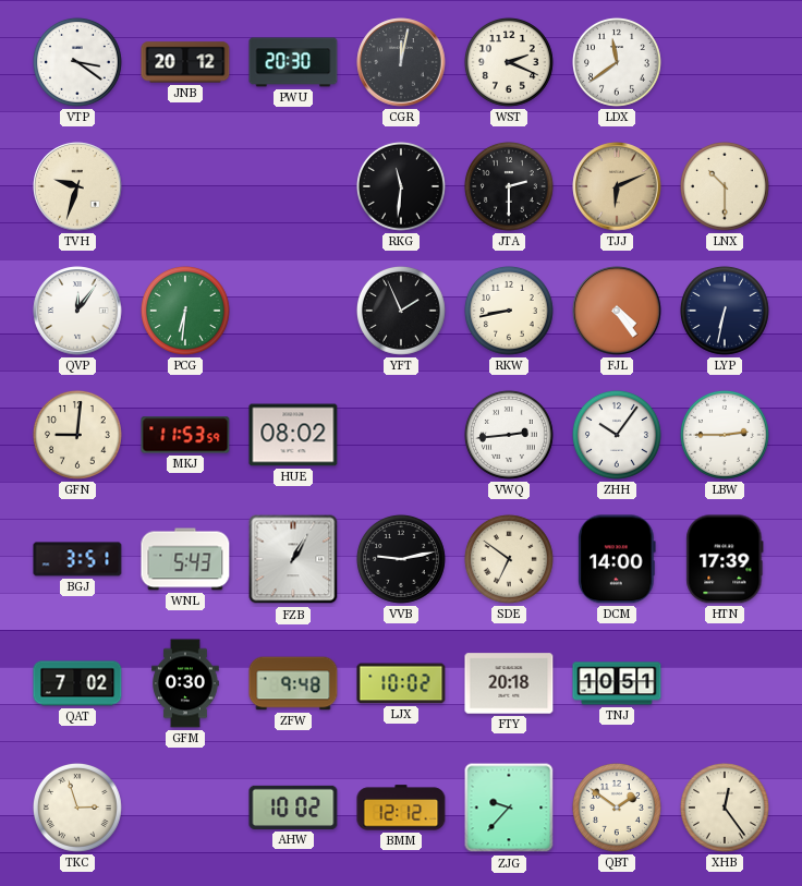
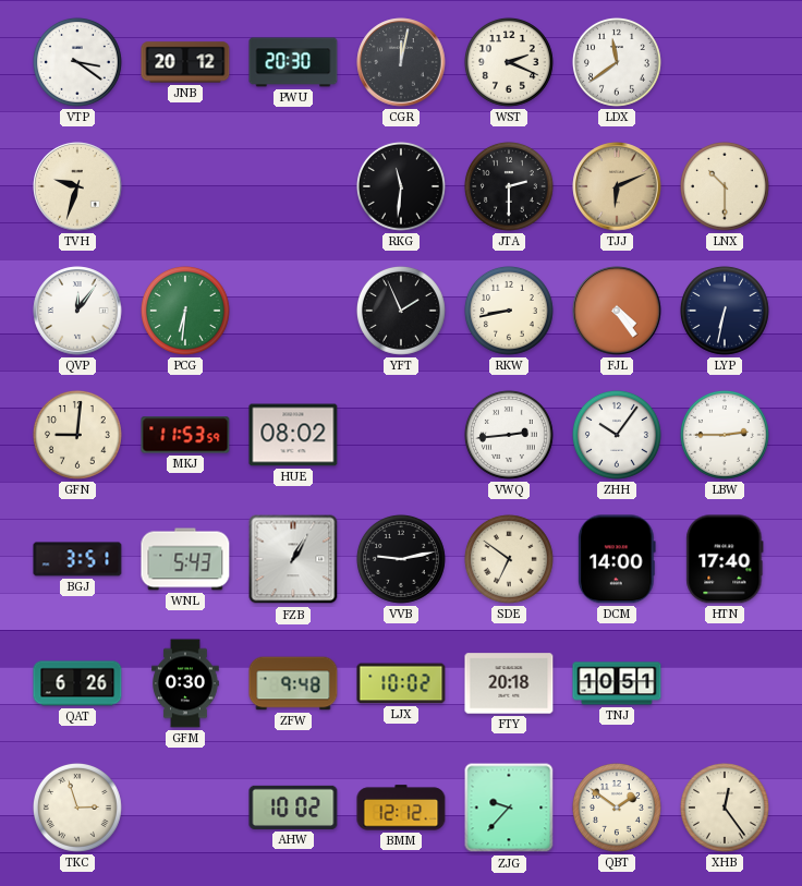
HTN: 17:39 -> 17:40 (725, 559)
QAT: 7:02 -> 6:26 (77, 683)
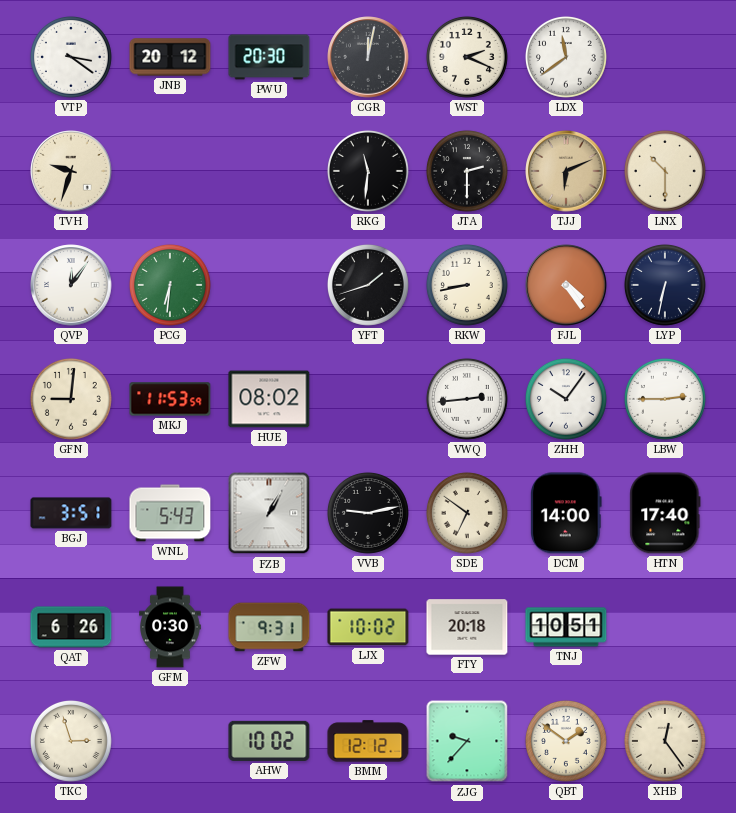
YFT: 1:56 -> 1:42 (368, 285)
ZFW: 9:48 -> 9:31 (269, 627)
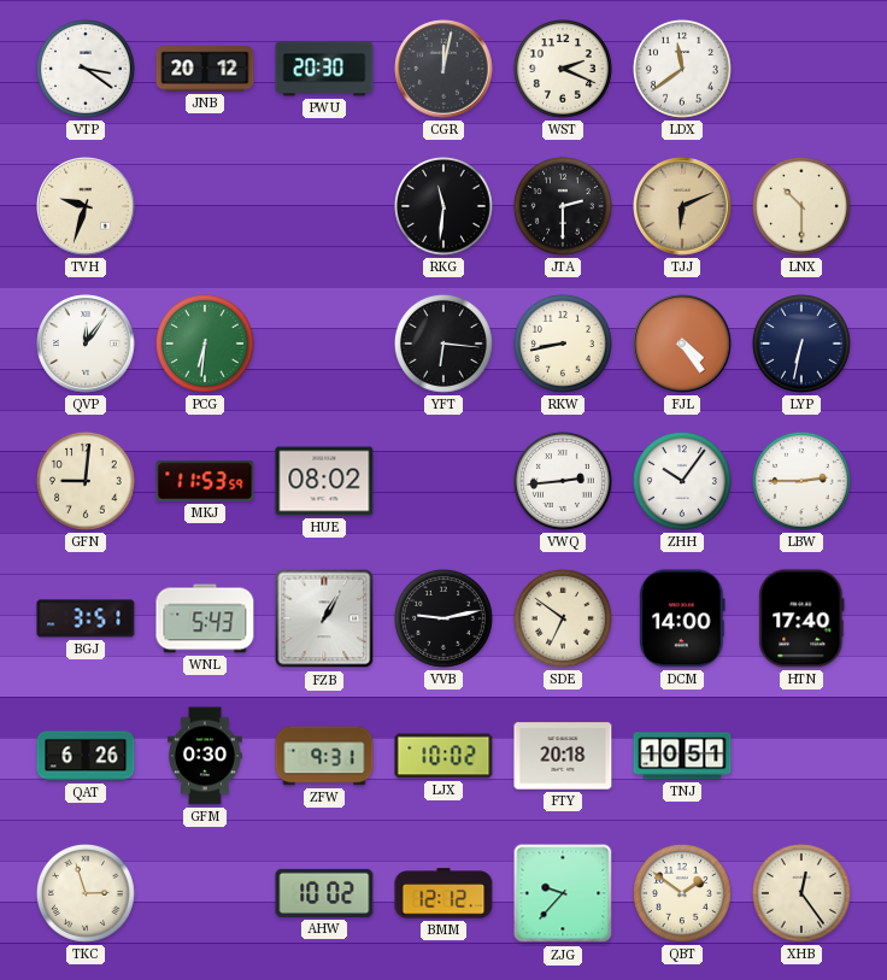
YFT: 1:42 -> 6:16 (444, 344)
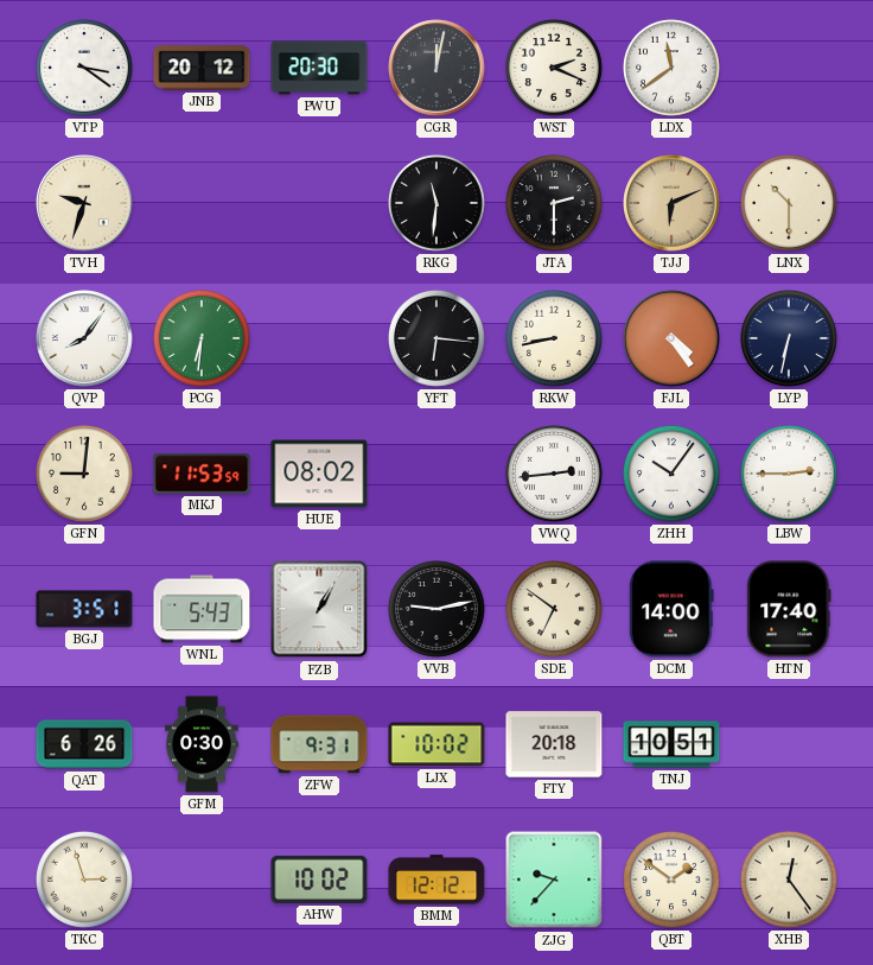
QVP: 12:06 -> 8:06 (84, 338)
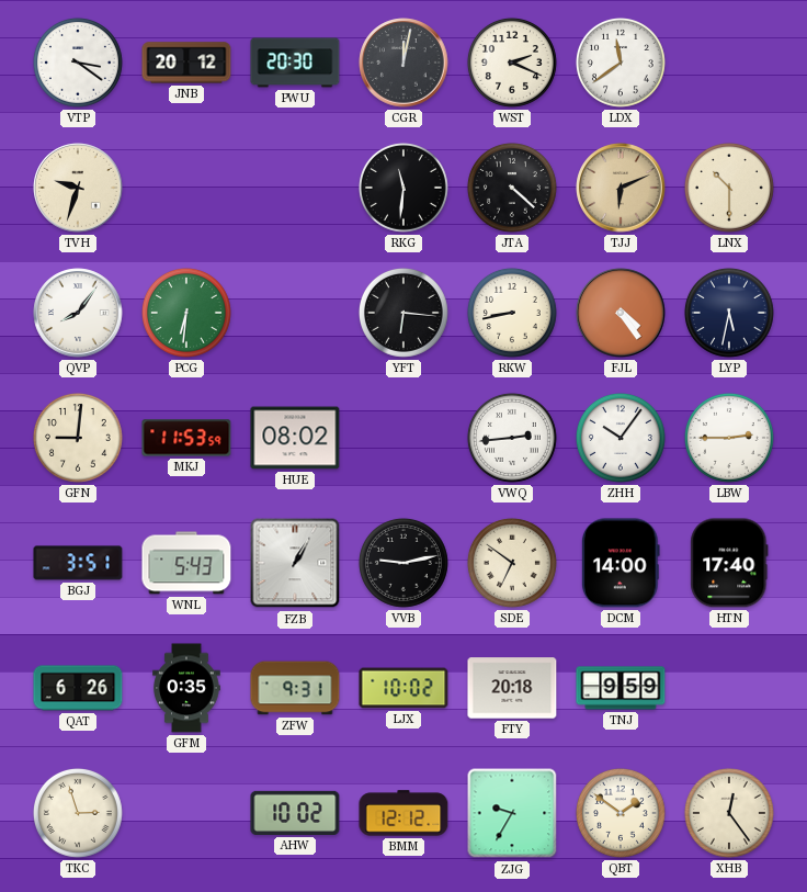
JTA: 2:30 -> 4:22 (512, 188)
LYP: 6:32 -> 5:32 (729, 313)
GFM: 0:30 -> 0:35 (186, 688)
TNJ: 10:51 -> 9:59 (621, 688)
ZJG: 9:37 -> 9:35 (512, 813)
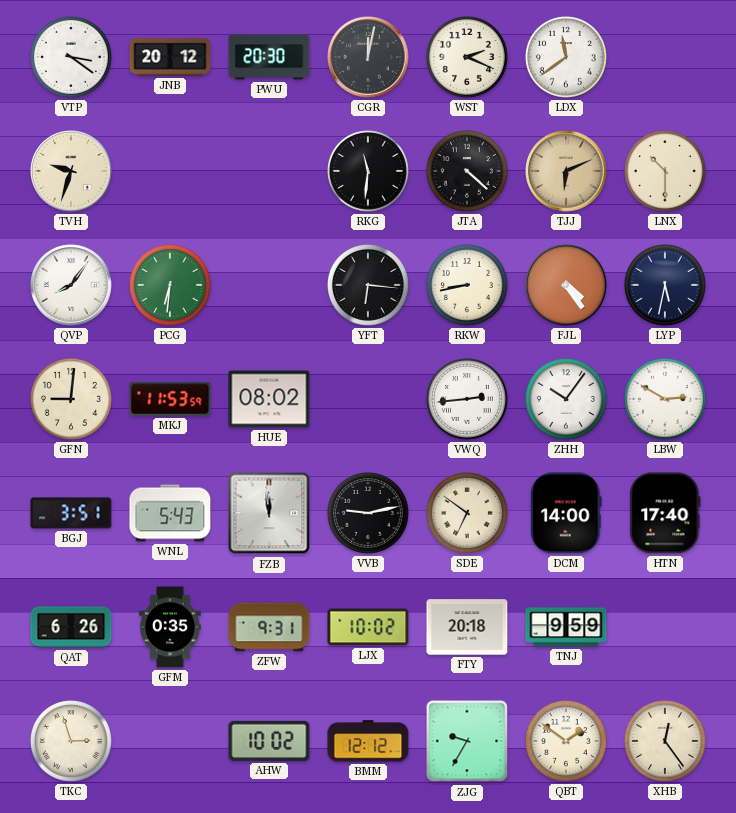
LBW: 2:45 -> 2:50 (665, 399)
FZB: 1:05 -> 11:59 (269, 513)
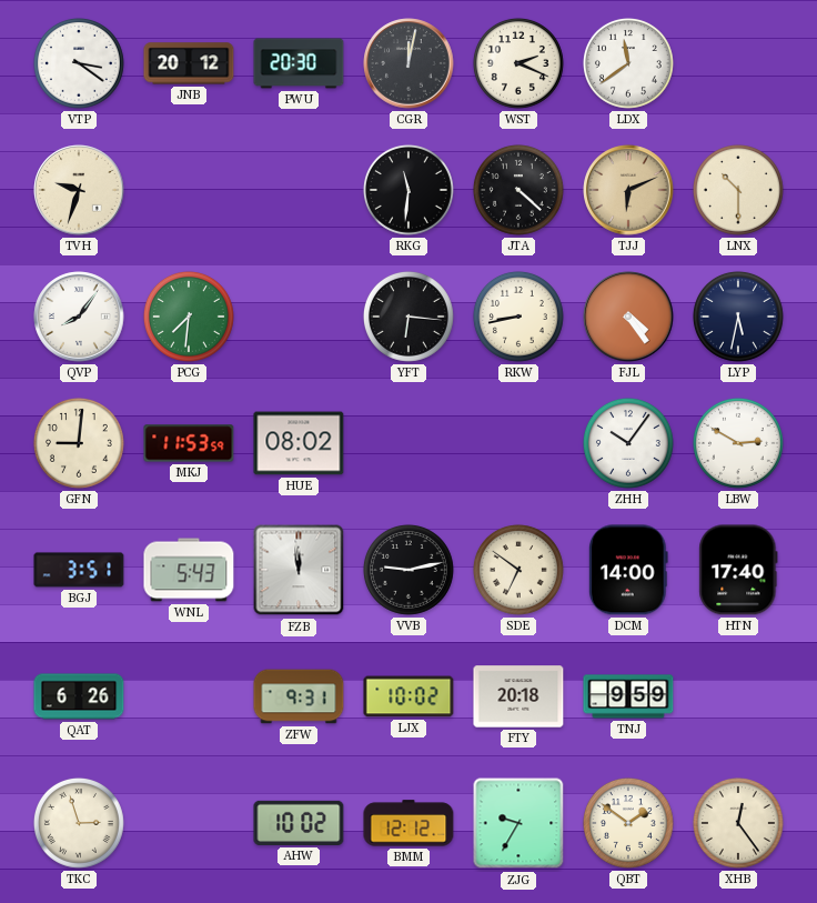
PCG: 6:31 -> 7:31 (189, 317)
VWQ: 2:44 -> none (467, 399)
GFM: 0:35 -> none (170, 627)
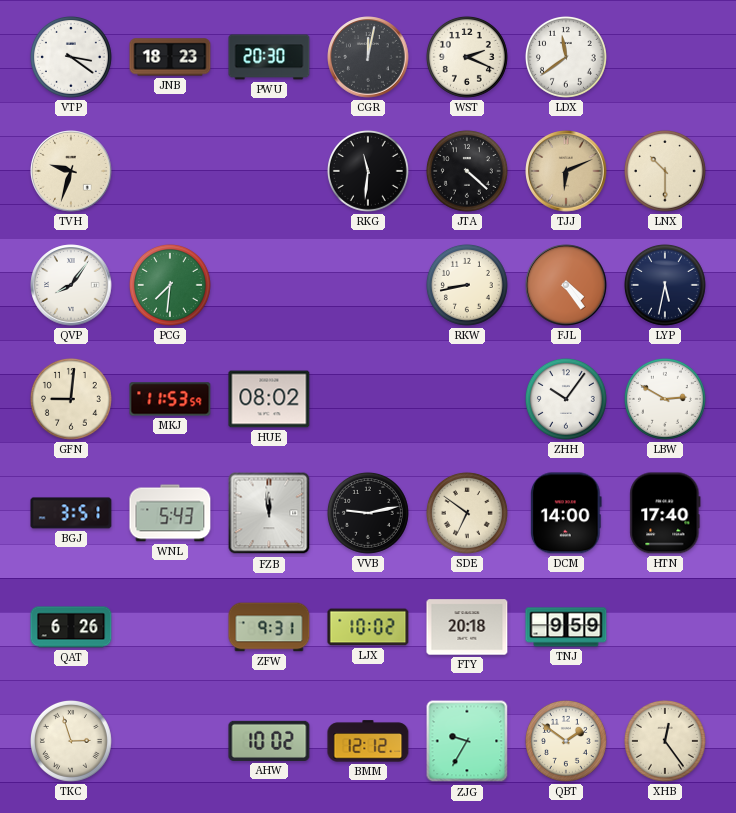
JNB: 20:12 -> 18:23 (170, 57)
YFT: 6:16 -> none (408, 317)
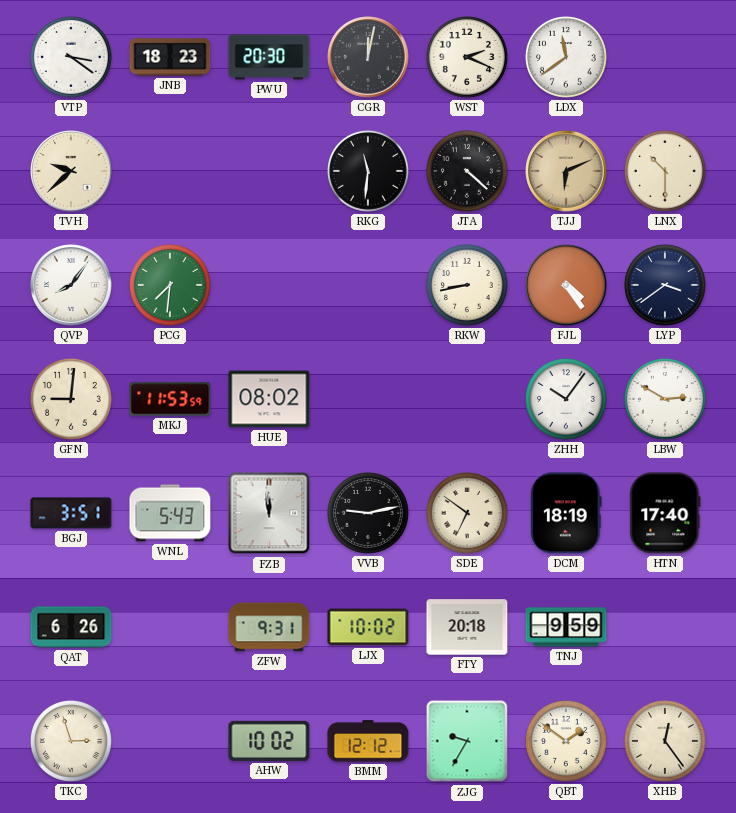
TVH: 9:33 -> 9:38 (71, 171)
LYP: 5:32 -> 3:39 (665, 285)
DCM: 14:00 -> 18:19 (567, 513)
